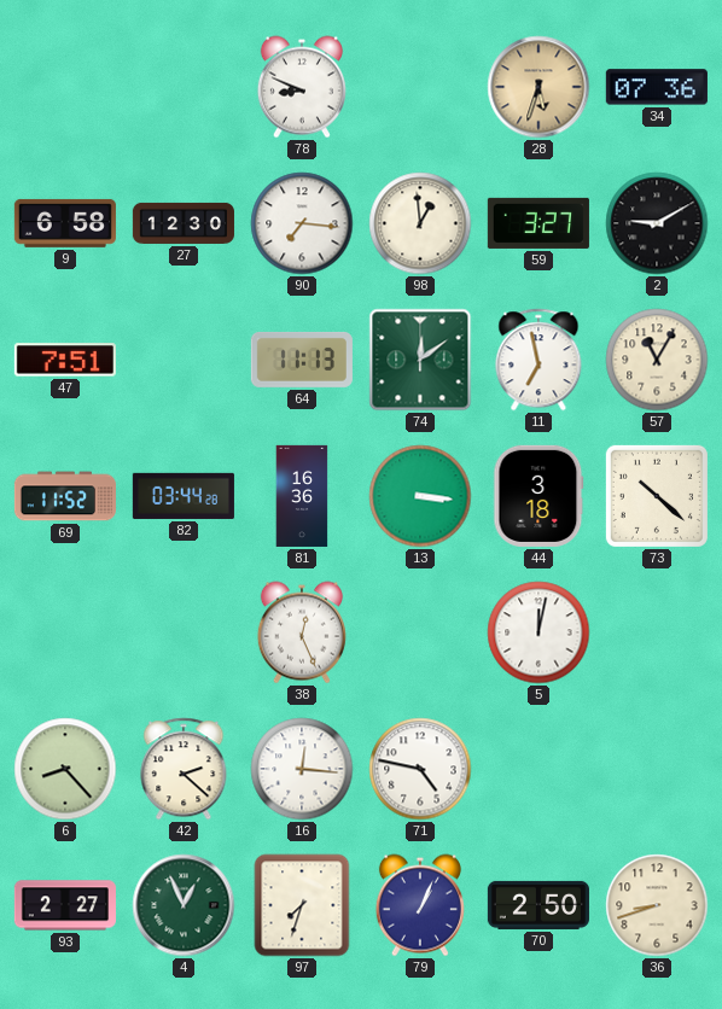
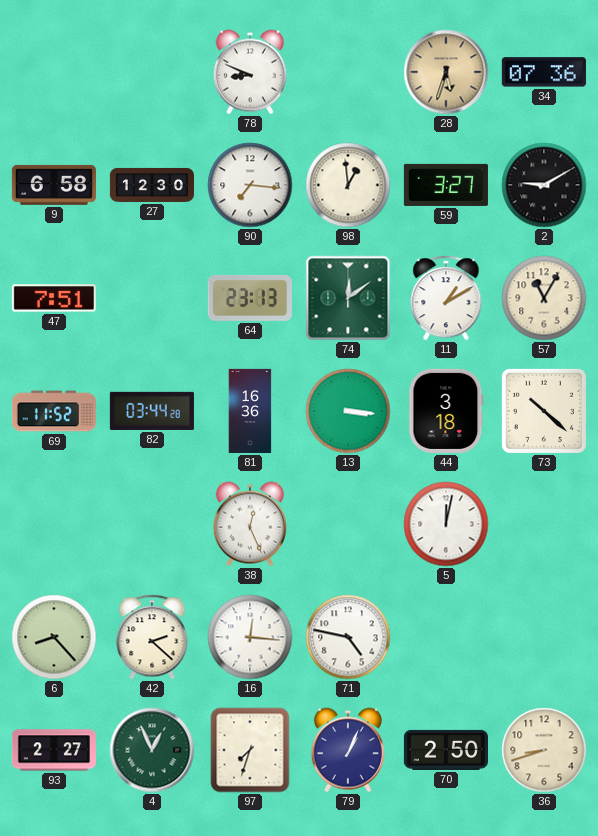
64: 11:13 -> 23:13 (250, 298)
11: 6:58 -> 1:10 (446, 298)
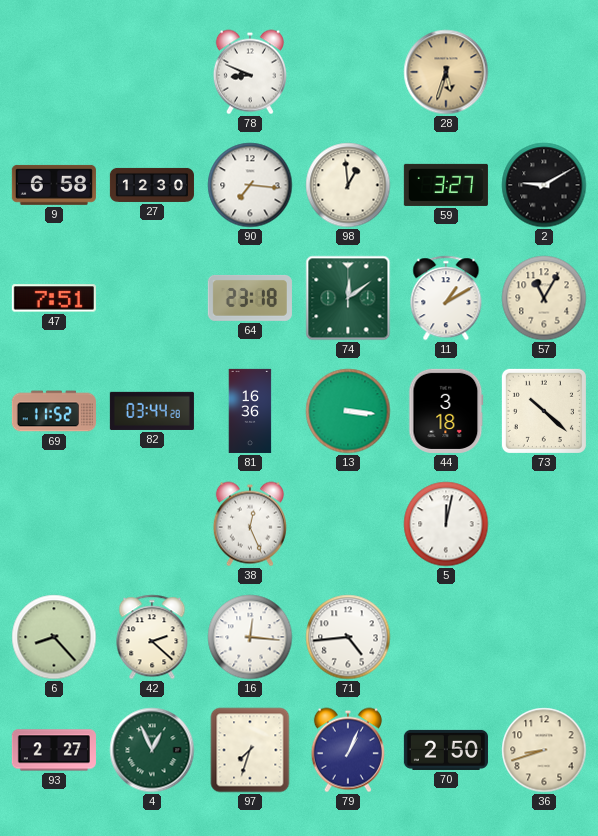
34: 07:36 -> none (544, 72)
64: 23:13 -> 23:18 (250, 298)
71: 4:47 -> 4:44 (348, 637)
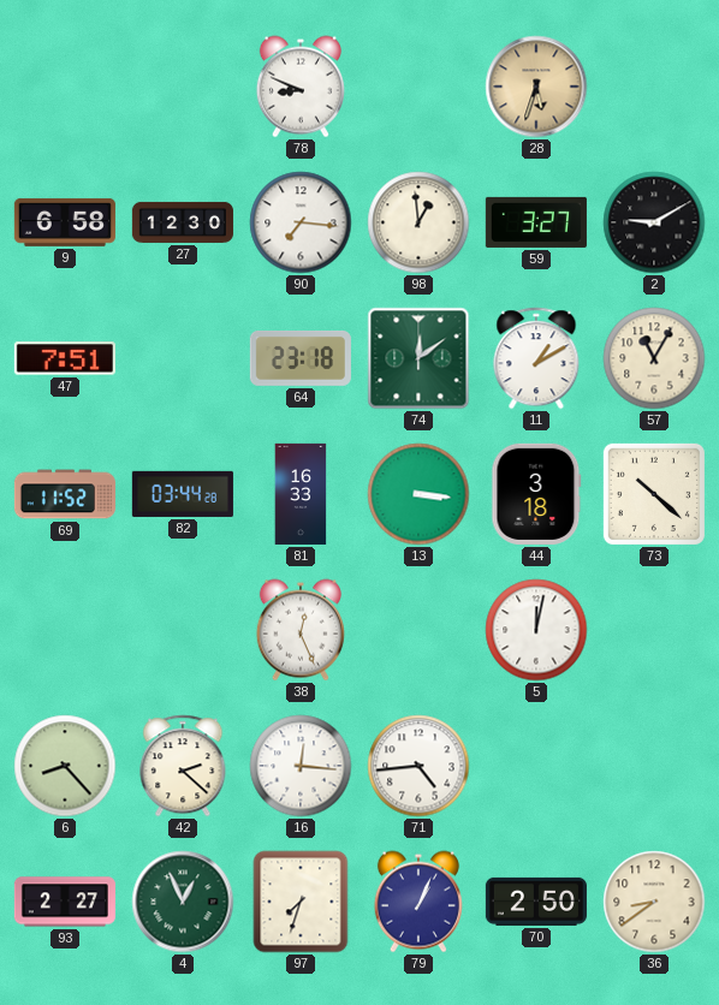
81: 16:36 -> 16:33 (301, 494)
36: 8:42 -> 8:39 (654, 902)
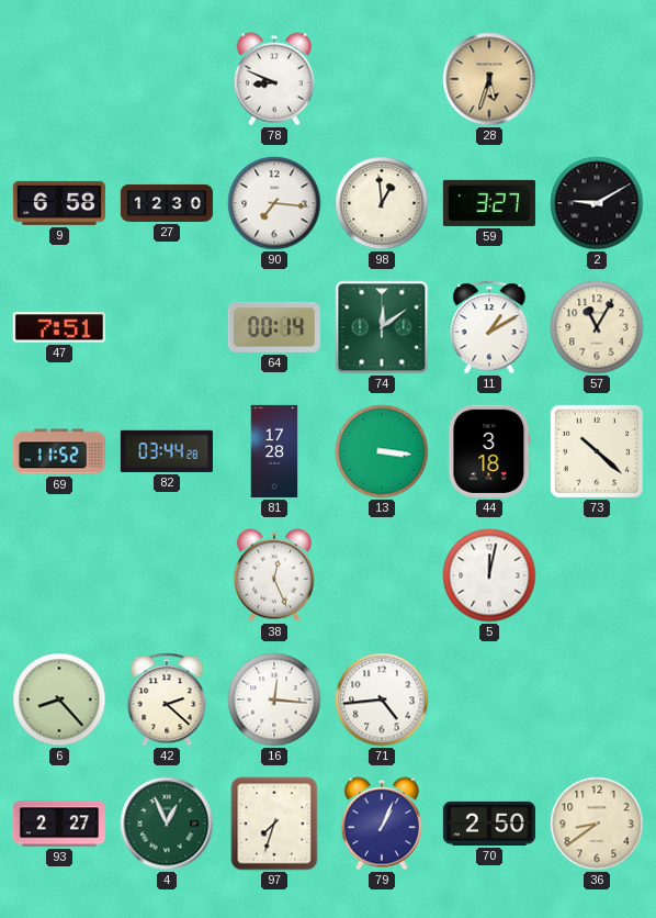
64: 23:18 -> 00:14 (274, 327)
81: 16:33 -> 17:28 (274, 451)
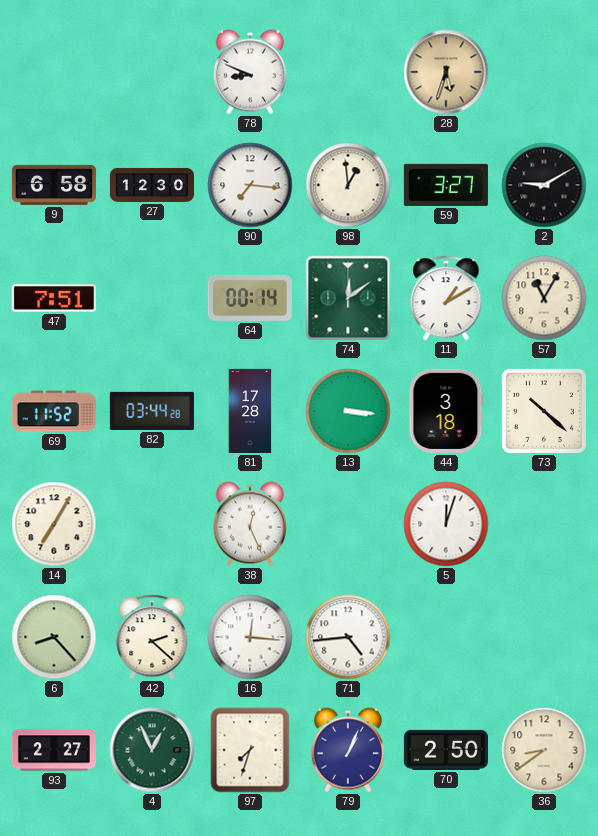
14: none -> 7:05 (54, 524)
5: 12:02 -> 12:03 (446, 524)
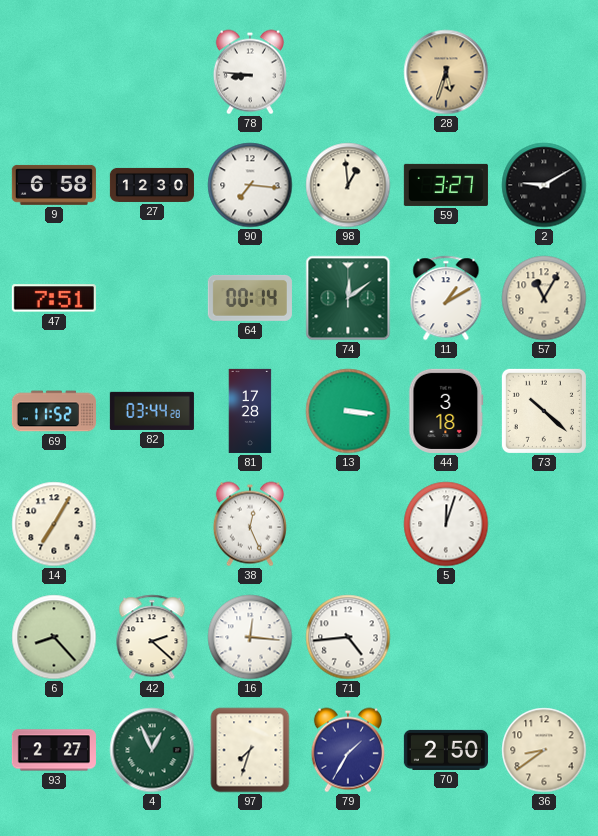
78: 8:49 -> 8:46 (250, 72)
79: 1:04 -> 1:35 (348, 750)
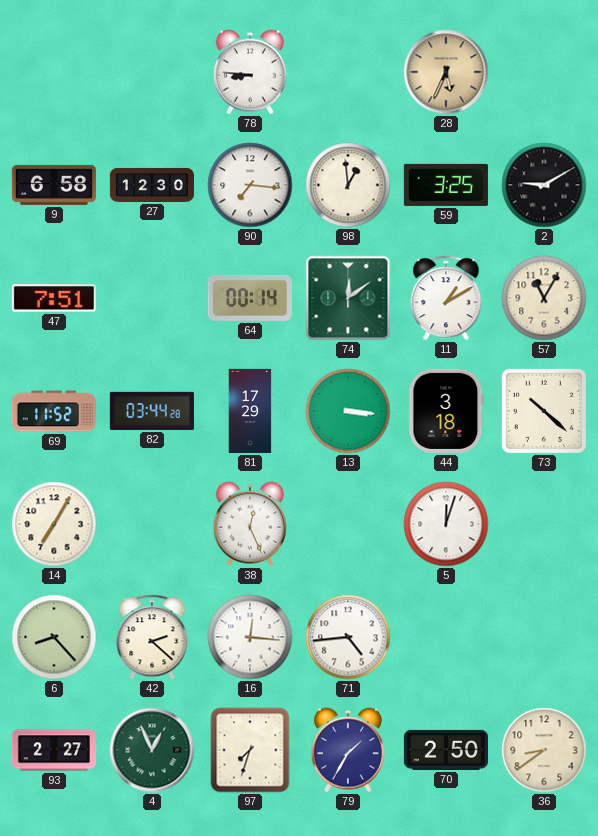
28: 5:33 -> 5:34 (446, 72)
59: 3:27 -> 3:25 (446, 185)
81: 17:28 -> 17:29 (250, 411)
